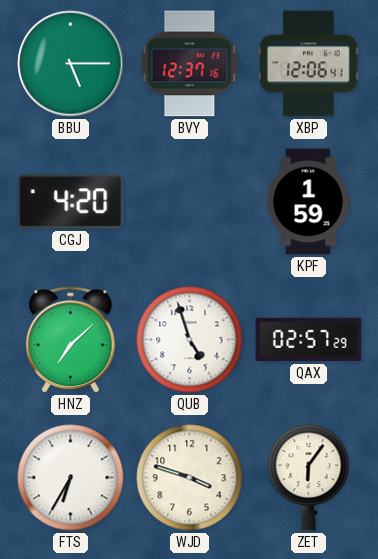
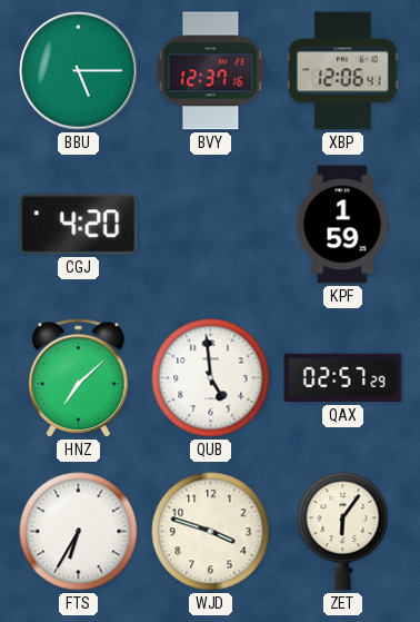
QUB: 4:57 -> 4:59 (211, 378)
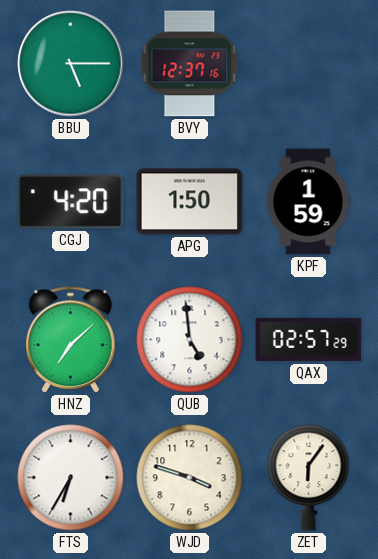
XBP: 12:06 -> none (343, 71)
APG: none -> 1:50 (190, 202)
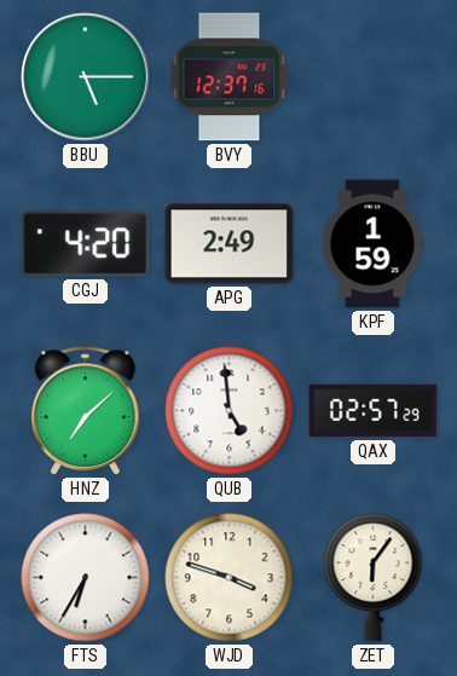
APG: 1:50 -> 2:49 (230, 244)
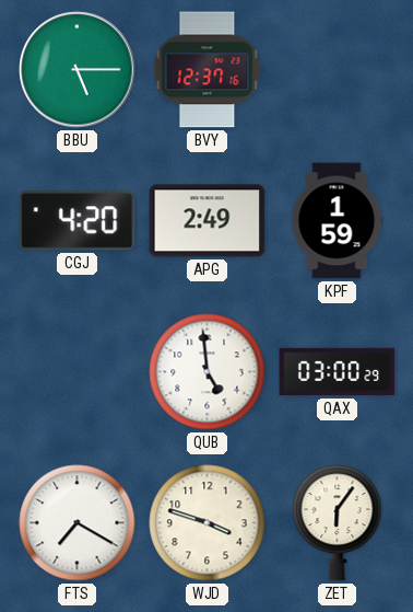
HNZ: 7:08 -> none (86, 411)
QAX: 02:57 -> 03:00 (338, 372)
FTS: 6:35 -> 7:20 (78, 523)
